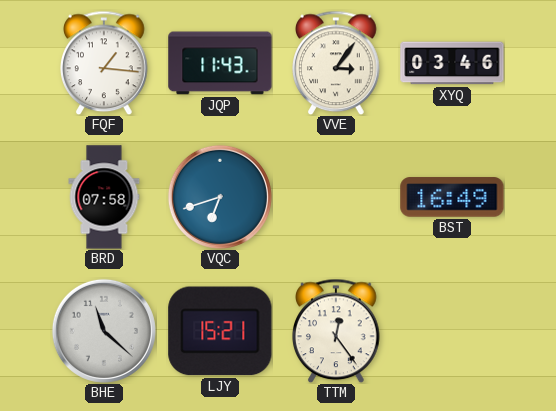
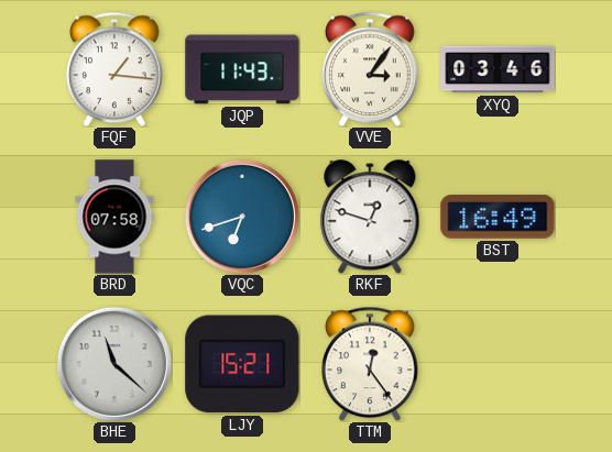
RKF: none -> 12:48 (370, 217)
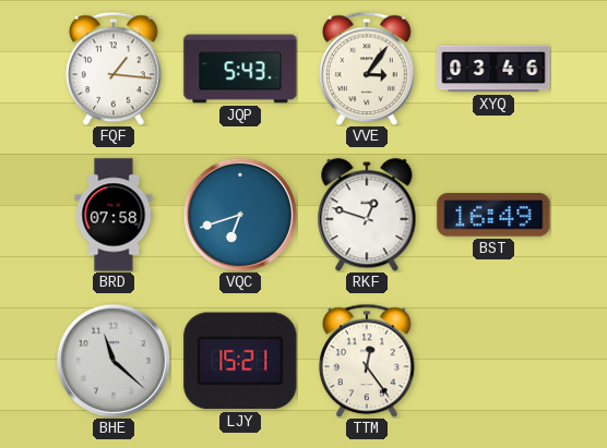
JQP: 11:43 -> 5:43 (240, 69)
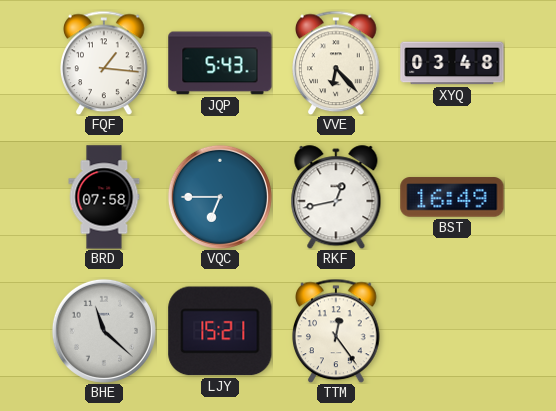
VVE: 3:06 -> 6:23 (336, 63)
XYQ: 03:46 -> 03:48 (452, 63)
VQC: 6:42 -> 6:45 (220, 197)
RKF: 12:48 -> 12:43 (336, 197)
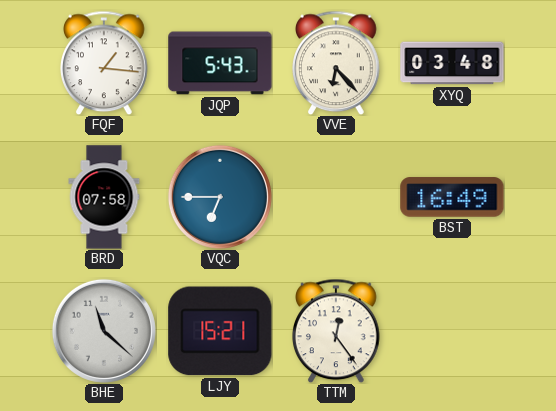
RKF: 12:43 -> none (336, 197)
